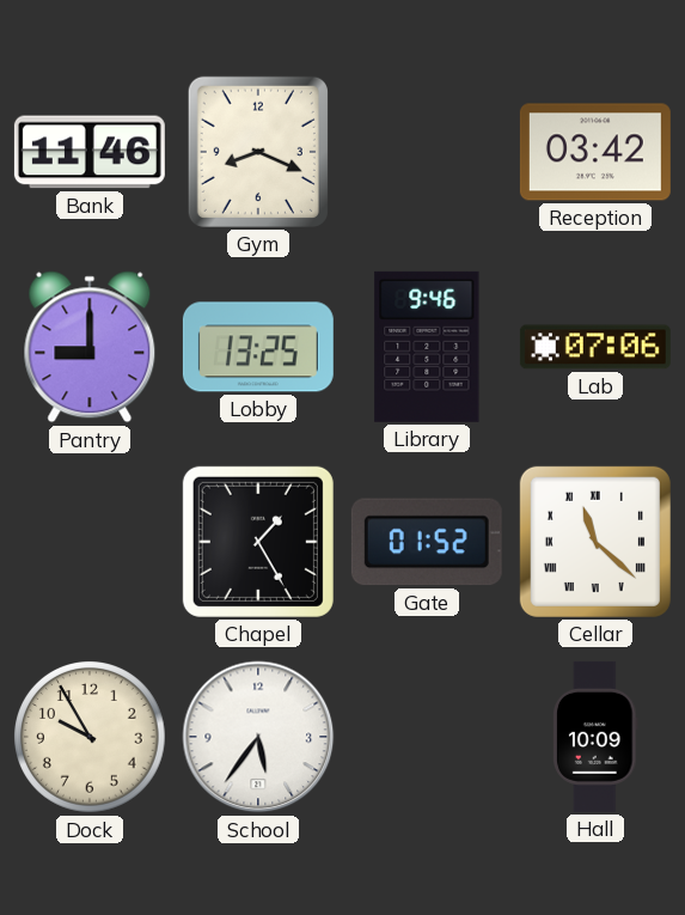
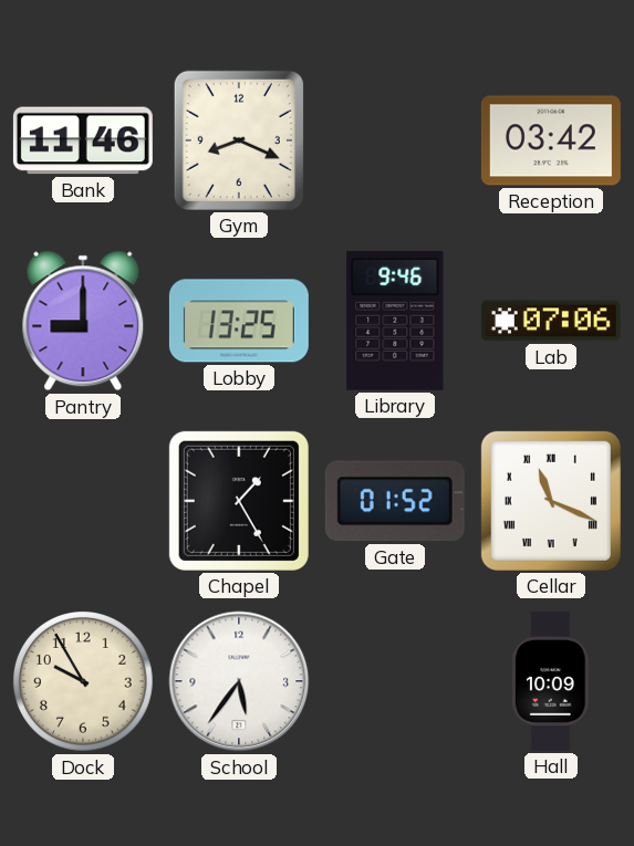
Cellar: 11:22 -> 11:19 (551, 501)
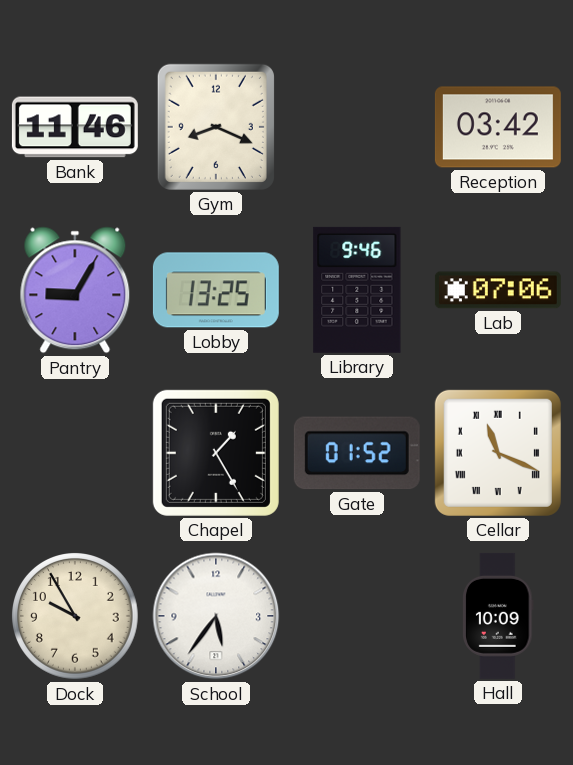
Pantry: 9:00 -> 9:05 (75, 290)
